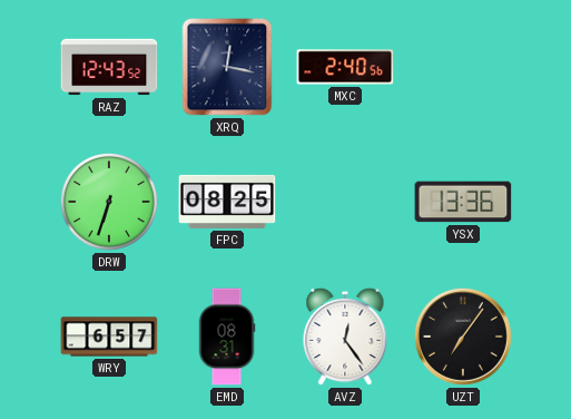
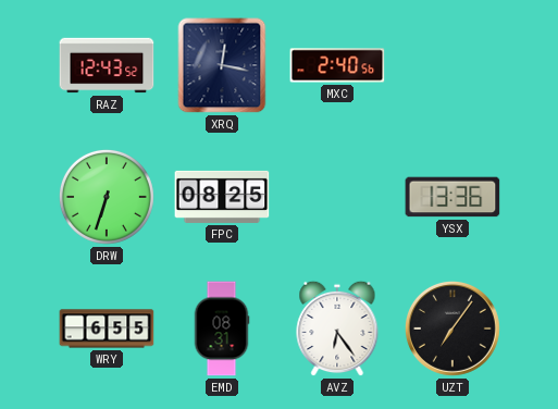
WRY: 6:57 -> 6:55 (107, 329)
AVZ: 12:24 -> 6:24 (337, 329)
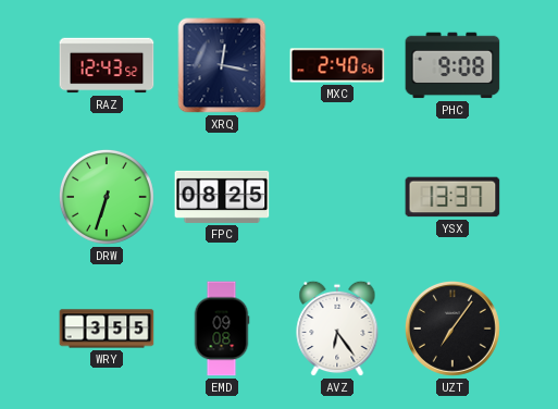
PHC: none -> 9:08 (452, 65)
YSX: 13:36 -> 13:37 (452, 197)
WRY: 6:55 -> 3:55 (107, 329)
EMD: 08:31 -> 09:08 (222, 329)
